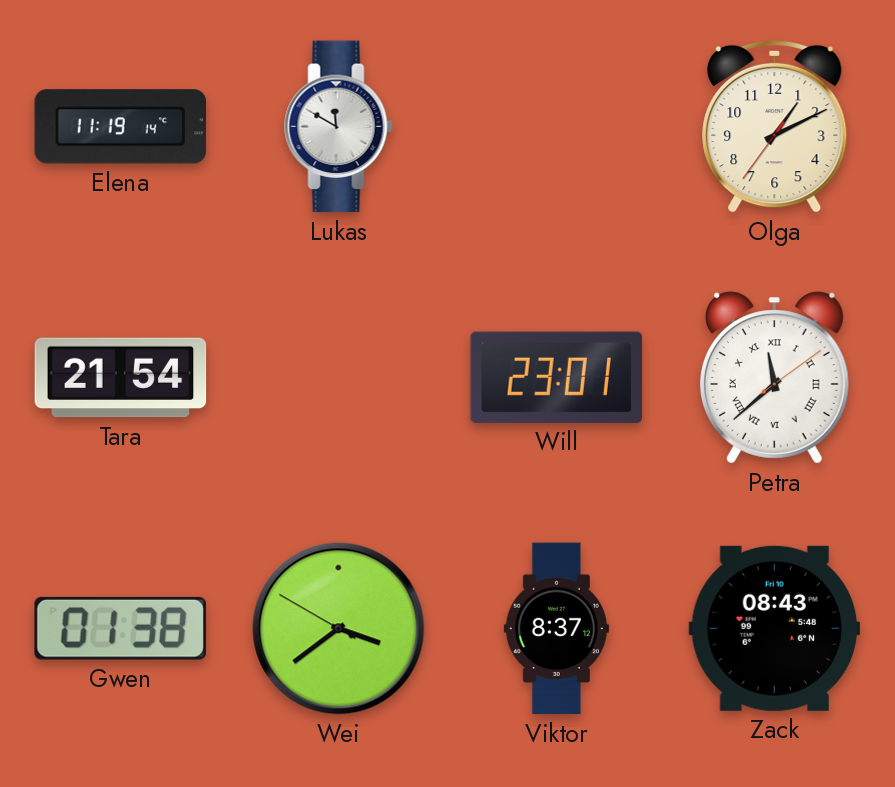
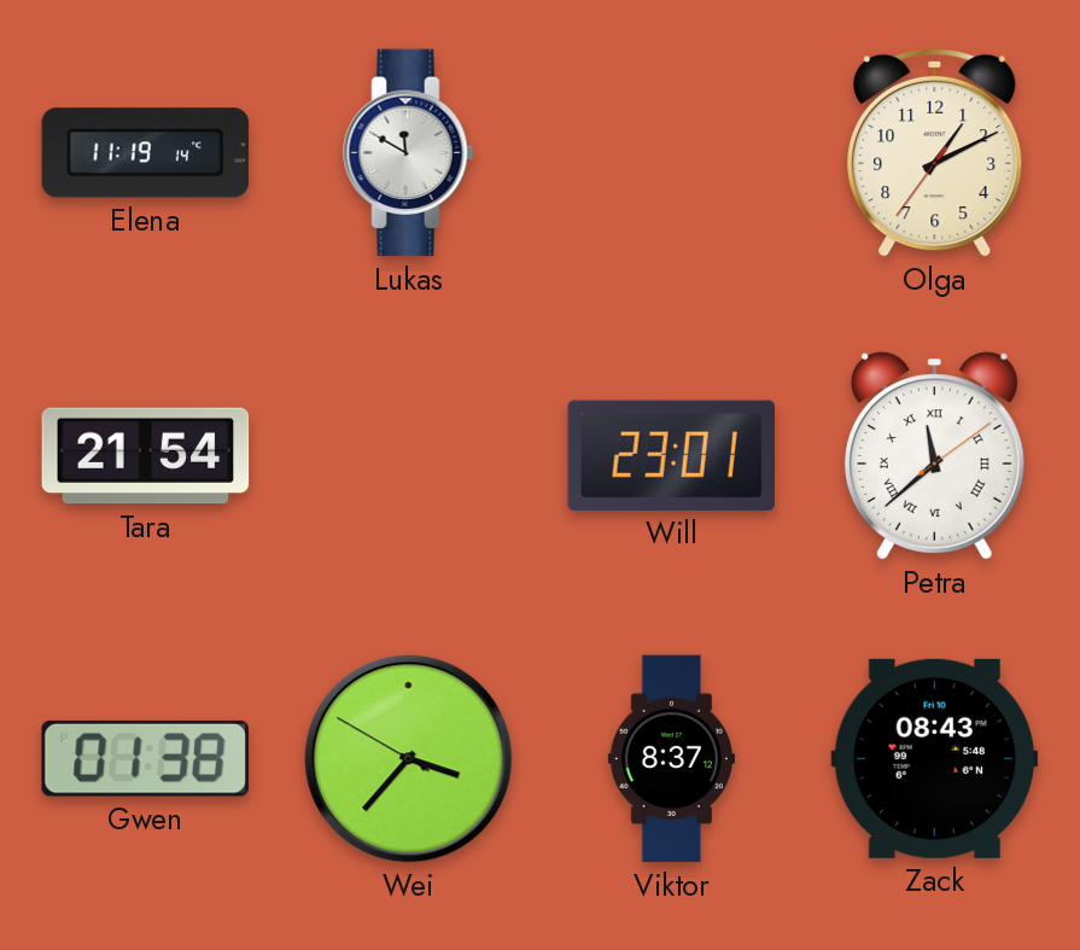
Wei: 3:38 -> 3:36 (409, 759)
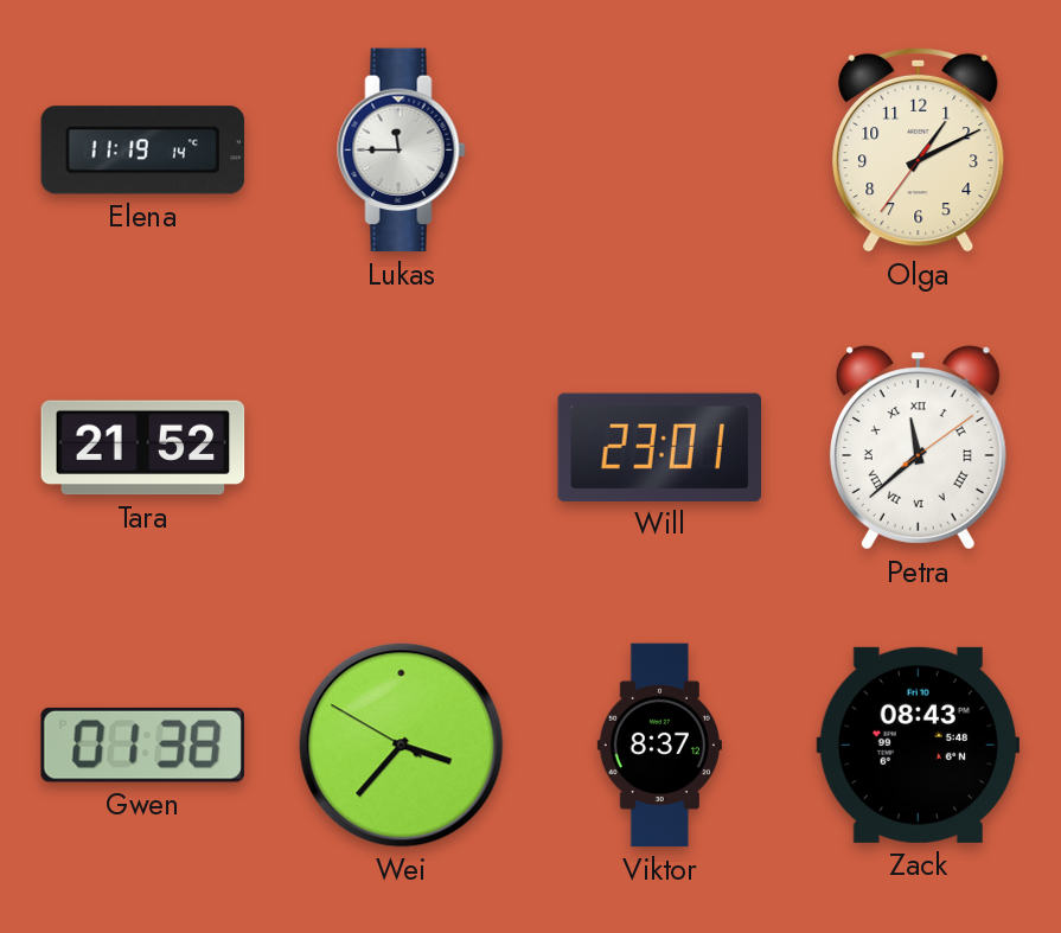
Lukas: 11:50 -> 11:45 (402, 151)
Tara: 21:54 -> 21:52 (143, 448)
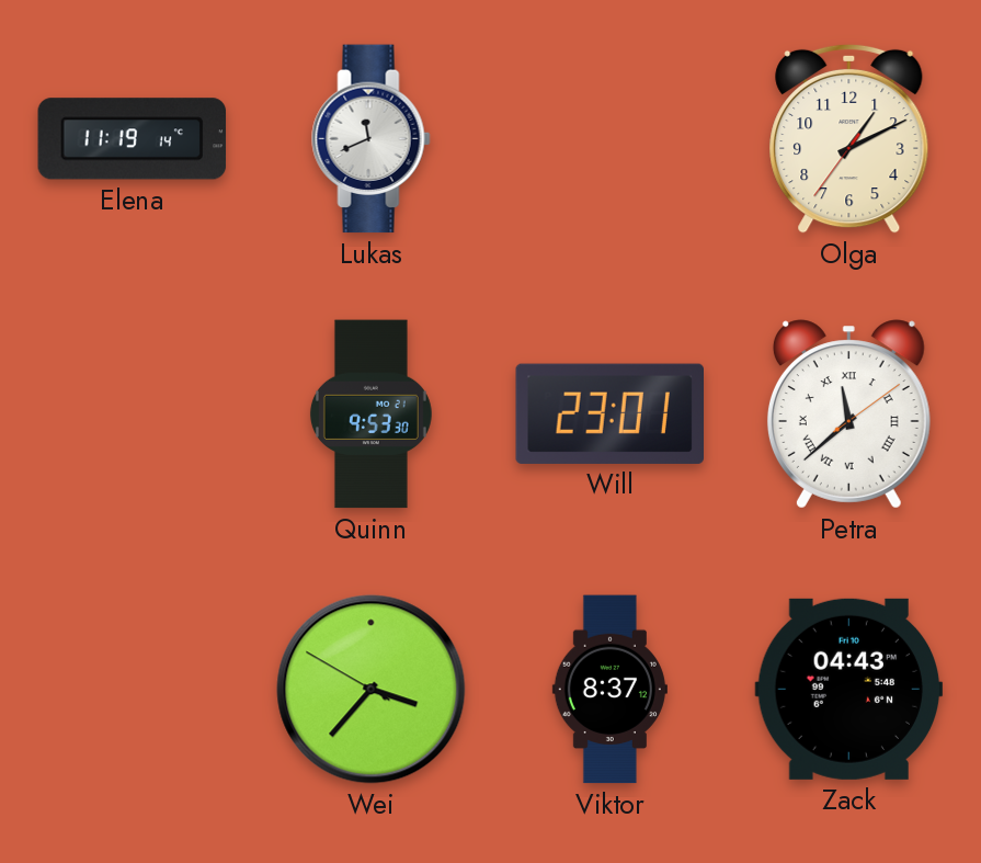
Lukas: 11:45 -> 11:41 (372, 139)
Tara: 21:52 -> none (143, 448)
Quinn: none -> 9:53 (370, 415)
Gwen: 01:38 -> none (142, 745)
Zack: 08:43 -> 04:43 (849, 689)
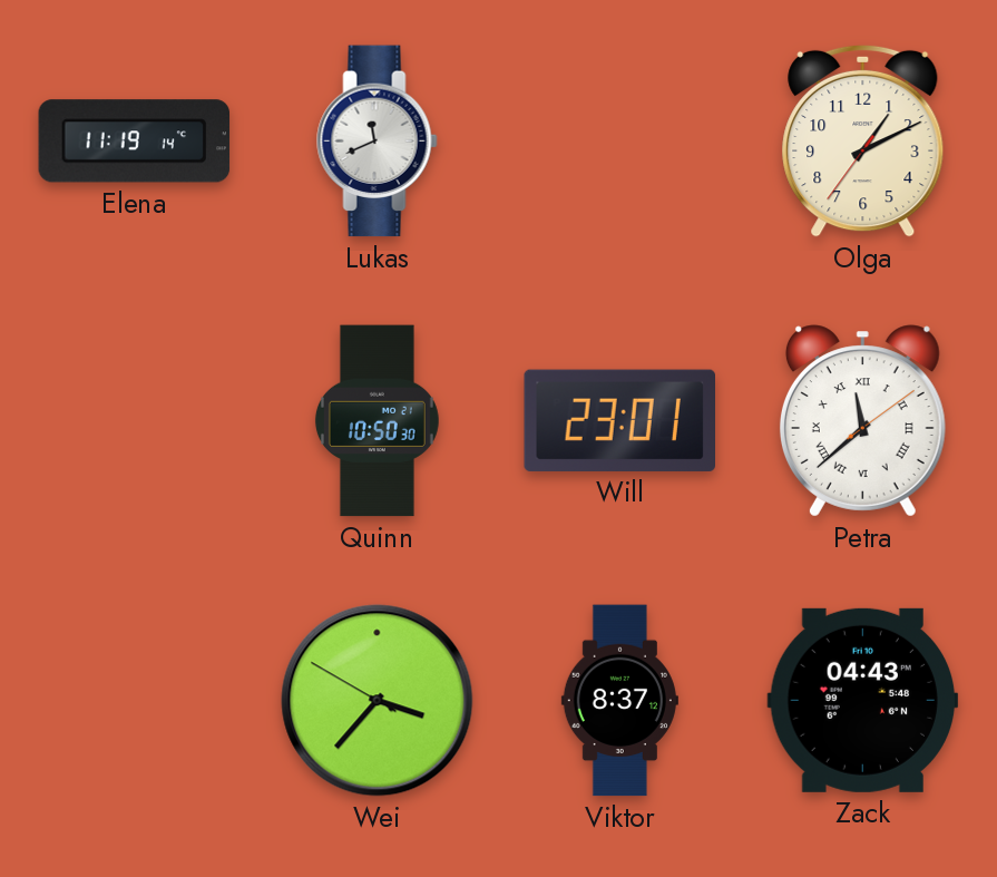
Quinn: 9:53 -> 10:50 (377, 421)
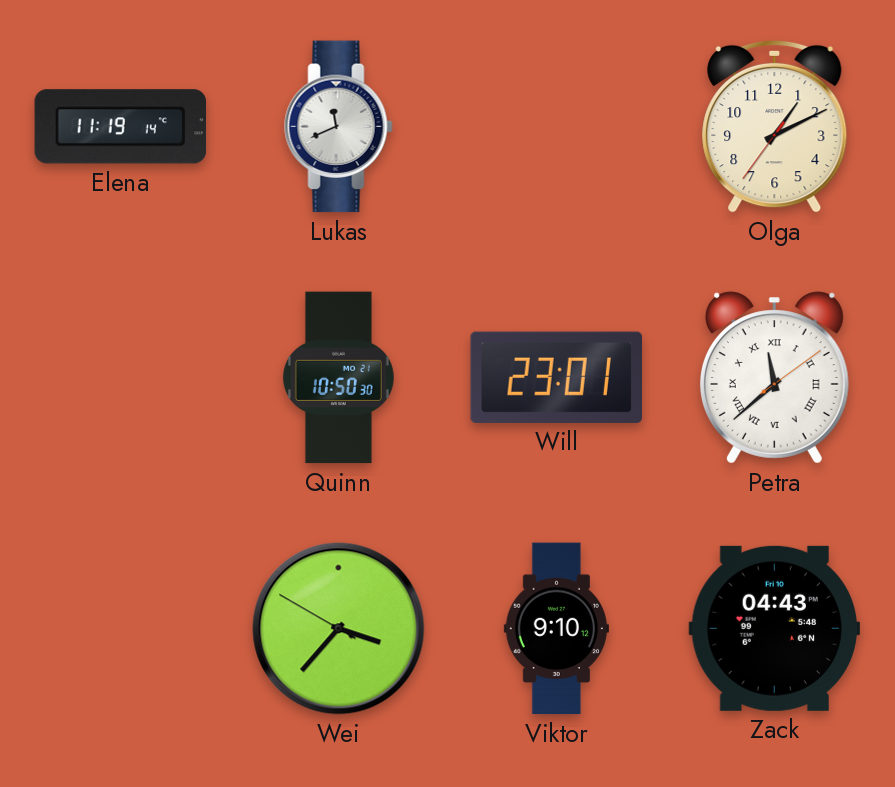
Viktor: 8:37 -> 9:10 (556, 629)
